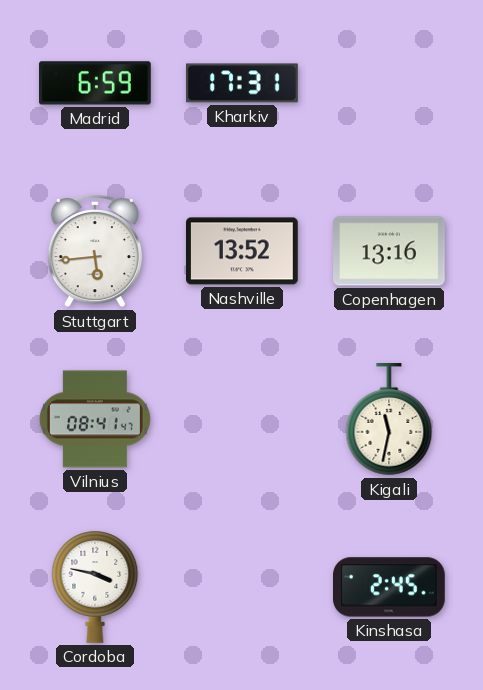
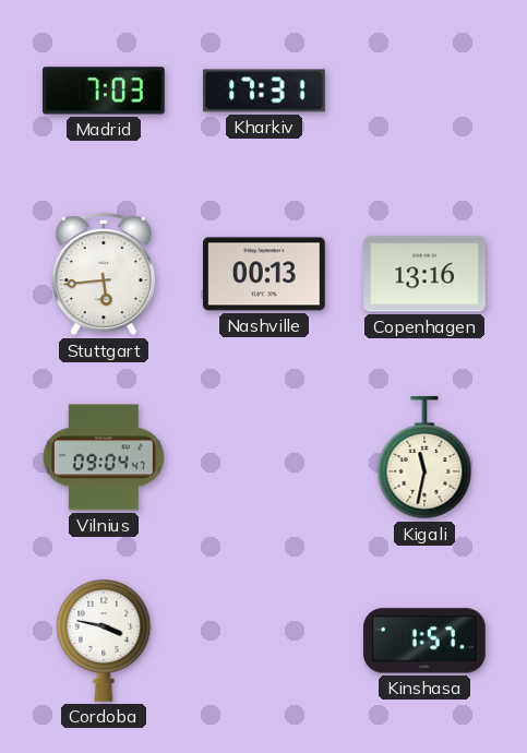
Madrid: 6:59 -> 7:03 (105, 91)
Nashville: 13:52 -> 00:13 (265, 274)
Vilnius: 08:41 -> 09:04 (104, 457)
Kinshasa: 2:45 -> 1:57 (426, 641)
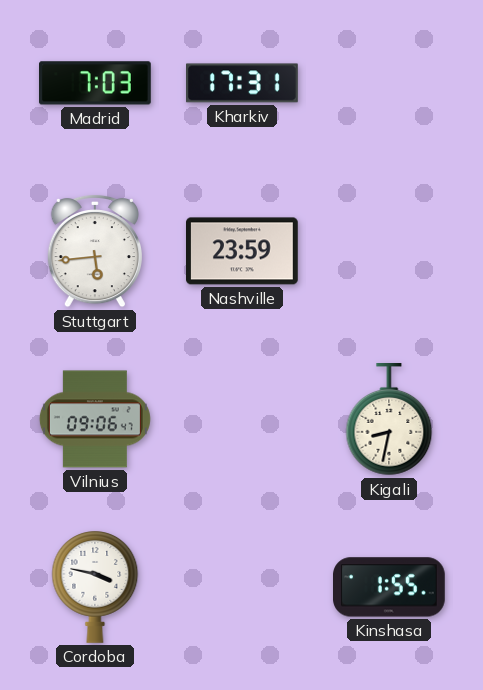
Nashville: 00:13 -> 23:59 (243, 251)
Copenhagen: 13:16 -> none (426, 274)
Vilnius: 09:04 -> 09:06 (95, 419)
Kigali: 11:32 -> 8:32 (389, 420)
Kinshasa: 1:57 -> 1:55 (390, 587)
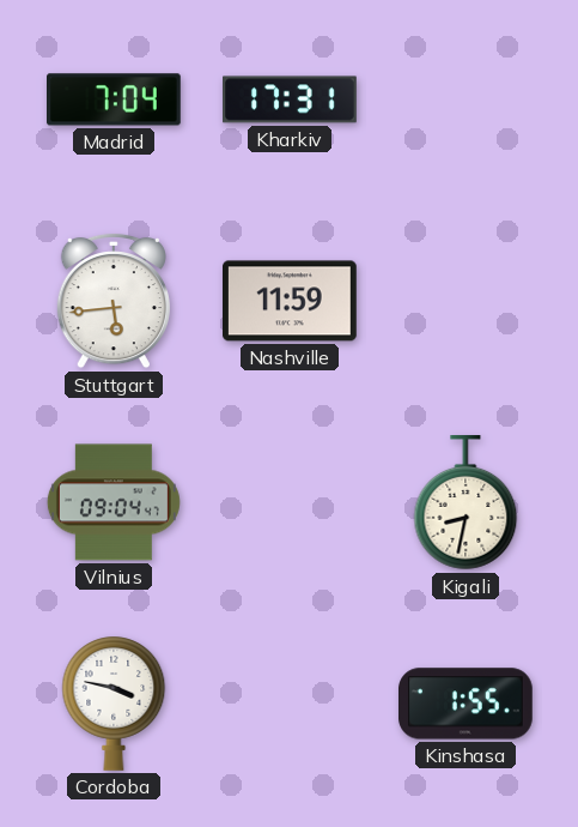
Madrid: 7:03 -> 7:04 (115, 99)
Nashville: 23:59 -> 11:59 (291, 301)
Vilnius: 09:06 -> 09:04 (114, 502)
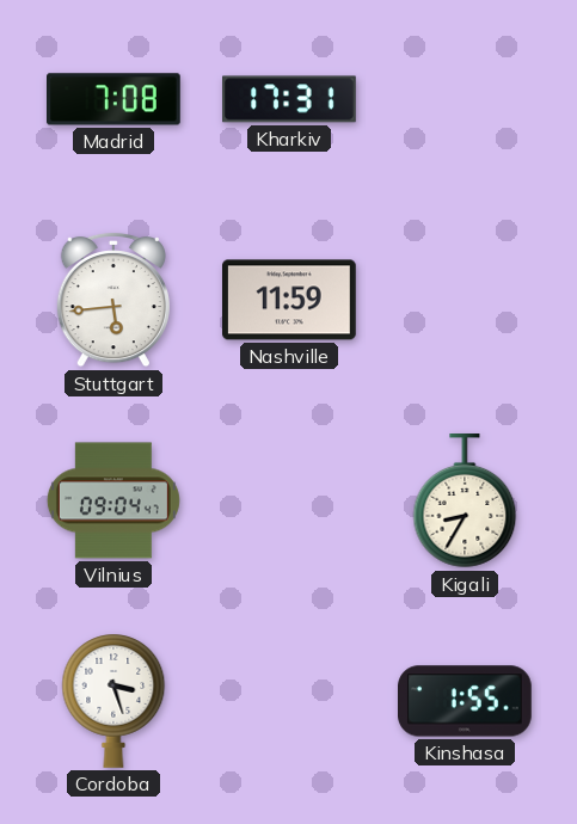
Madrid: 7:04 -> 7:08 (115, 99)
Kigali: 8:32 -> 8:35 (465, 502)
Cordoba: 3:47 -> 3:27 (113, 701)
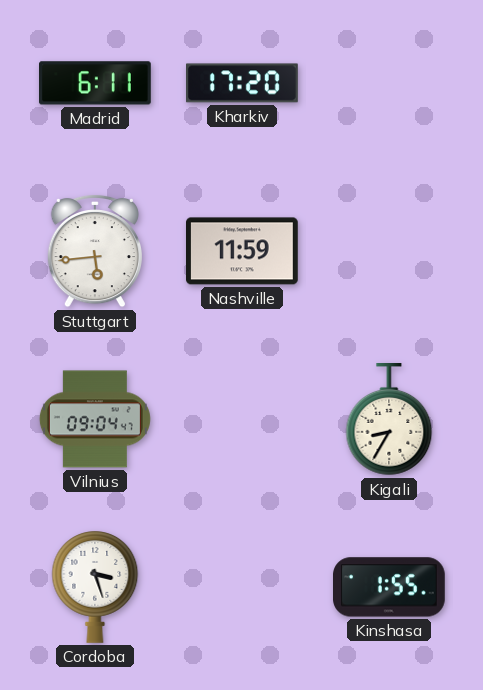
Madrid: 7:08 -> 6:11 (96, 83)
Kharkiv: 17:31 -> 17:20 (243, 83)
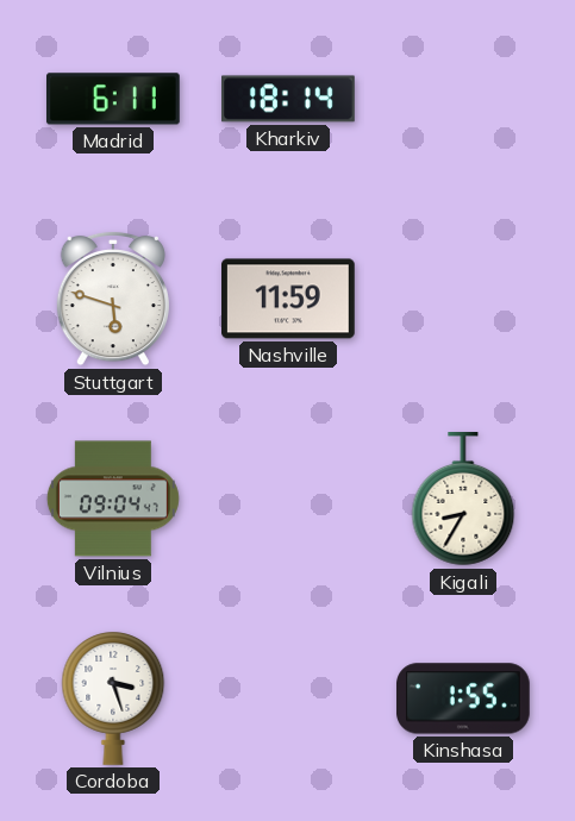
Kharkiv: 17:20 -> 18:14 (289, 99)
Stuttgart: 5:44 -> 5:48 (113, 299)
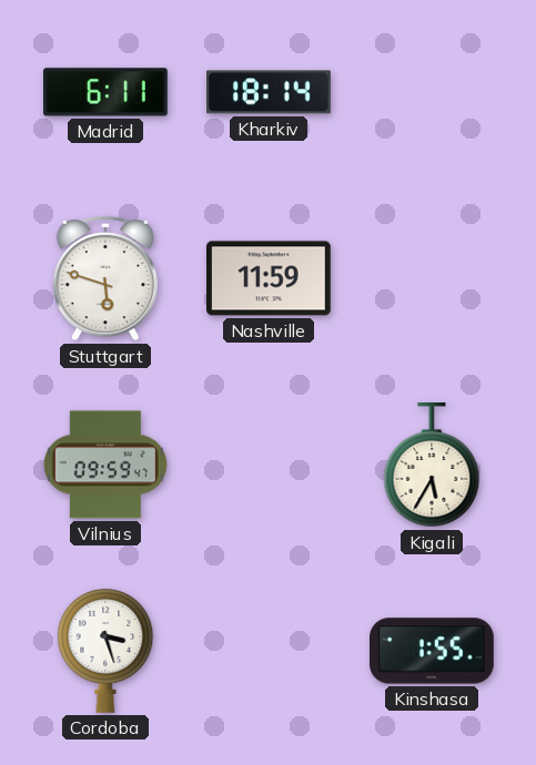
Vilnius: 09:04 -> 09:59 (105, 465)
Kigali: 8:35 -> 5:35 (432, 466)
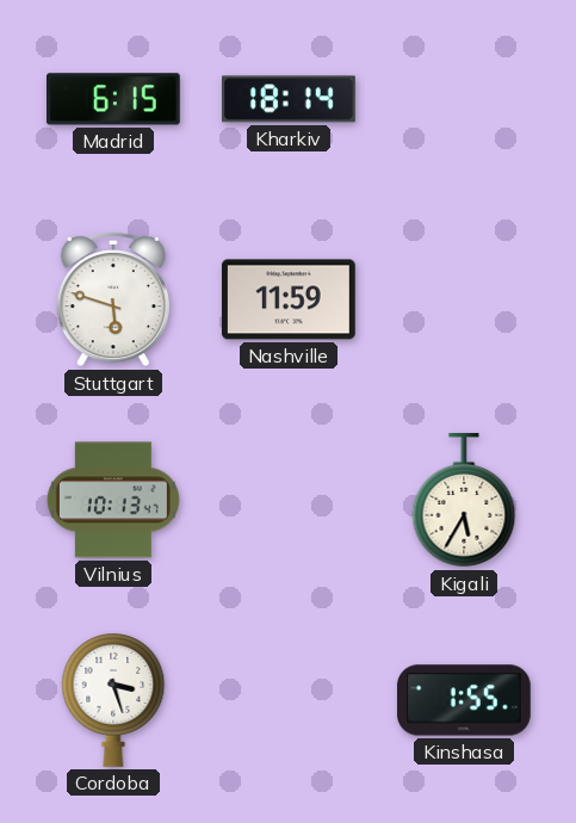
Madrid: 6:11 -> 6:15 (114, 99)
Vilnius: 09:59 -> 10:13 (113, 500)
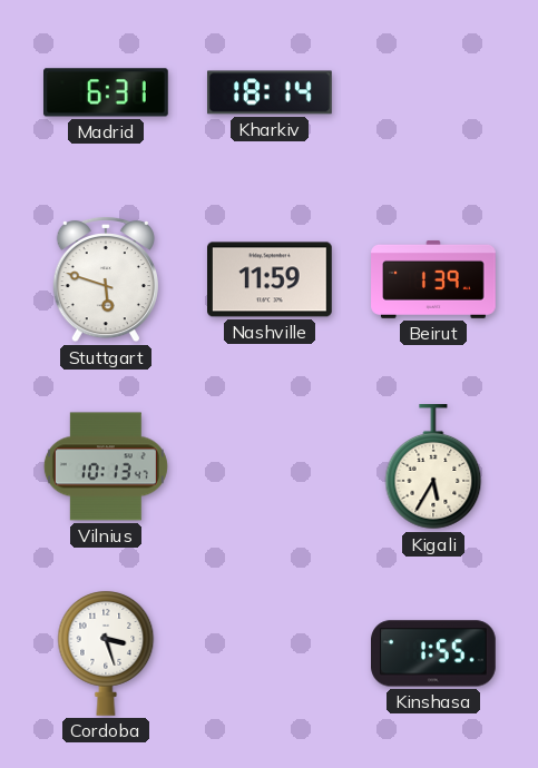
Madrid: 6:15 -> 6:31 (107, 92)
Beirut: none -> 1:39 (433, 279)
